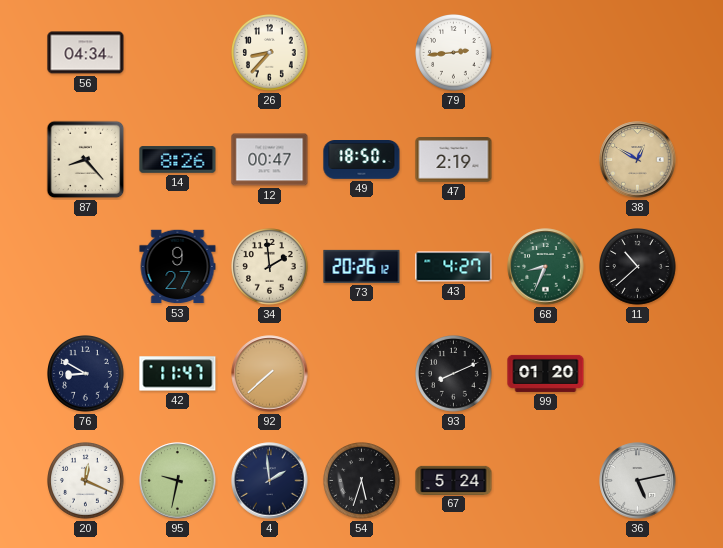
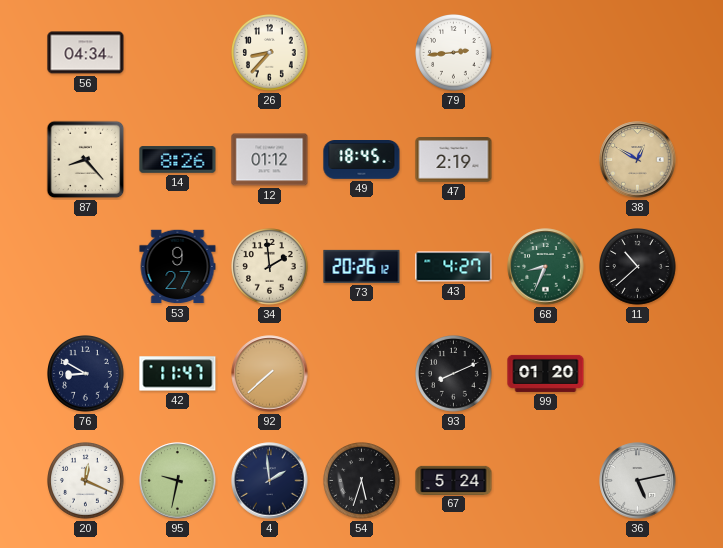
12: 00:47 -> 01:12 (270, 160)
49: 18:50 -> 18:45 (362, 160)
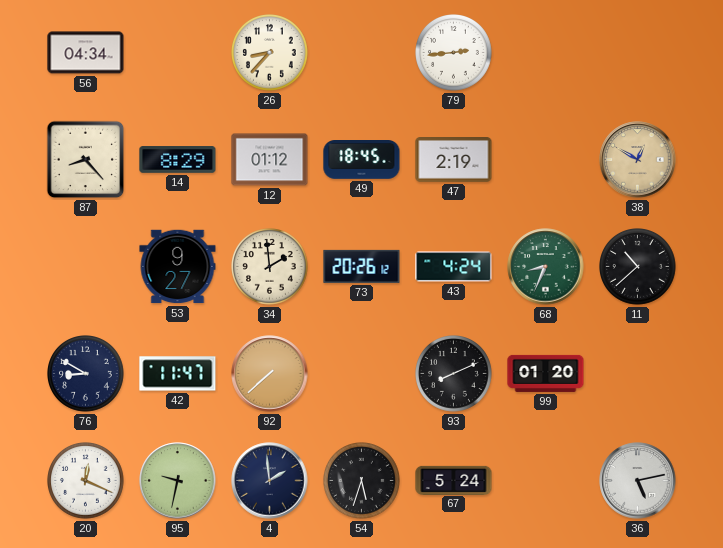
14: 8:26 -> 8:29 (178, 160)
43: 4:27 -> 4:24 (454, 267)
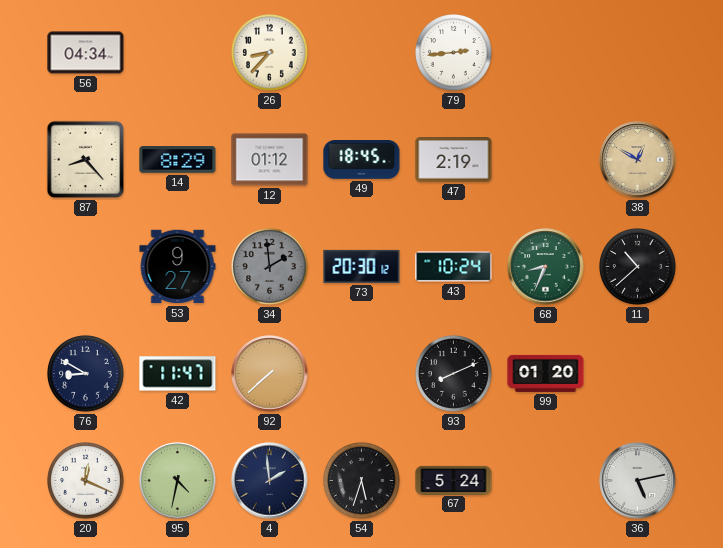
34 dial: cream -> grey (270, 267)
73: 20:26 -> 20:30 (362, 266)
43: 4:24 -> 10:24 (454, 267)
95: 9:32 -> 4:32 (178, 481)
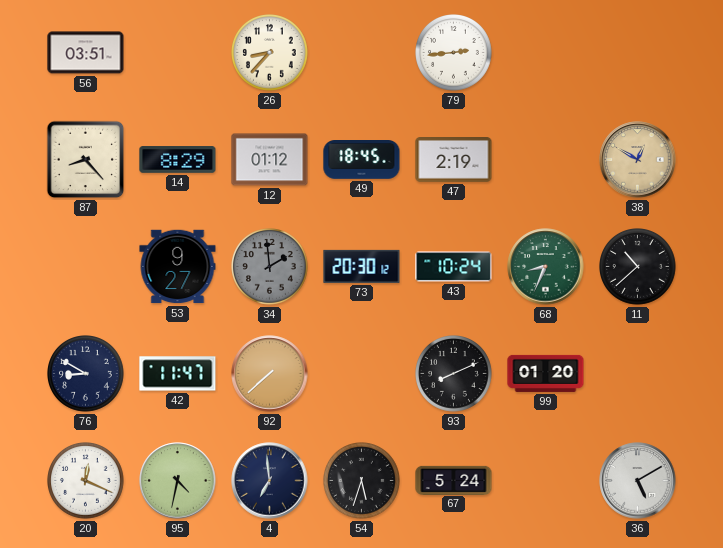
56: 04:34 -> 03:51 (86, 53)
4: 1:59 -> 6:59 (270, 481)
36: 5:13 -> 5:10 (638, 481)
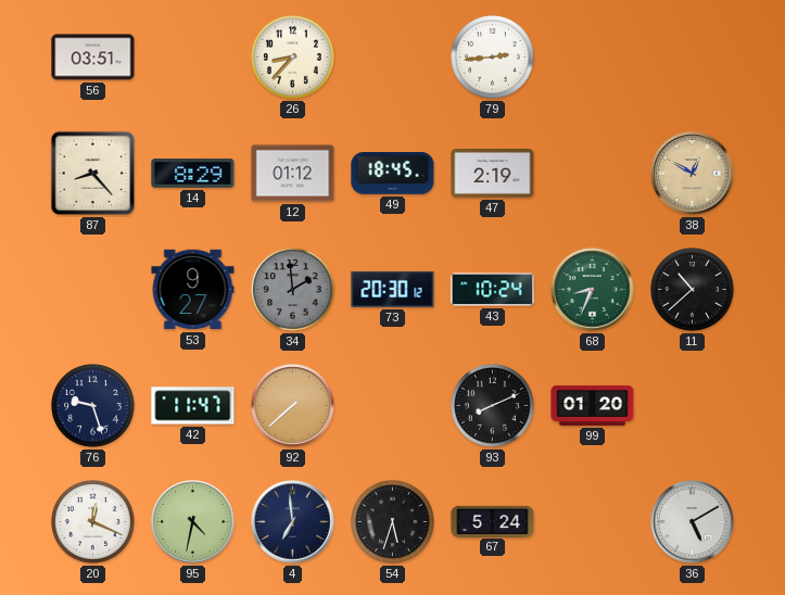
76: 8:50 -> 9:27 (93, 406)
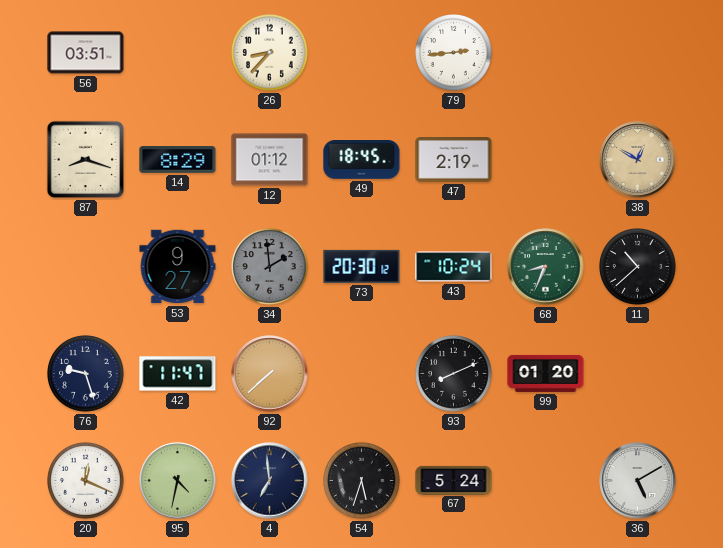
87: 8:23 -> 8:18 (86, 160)
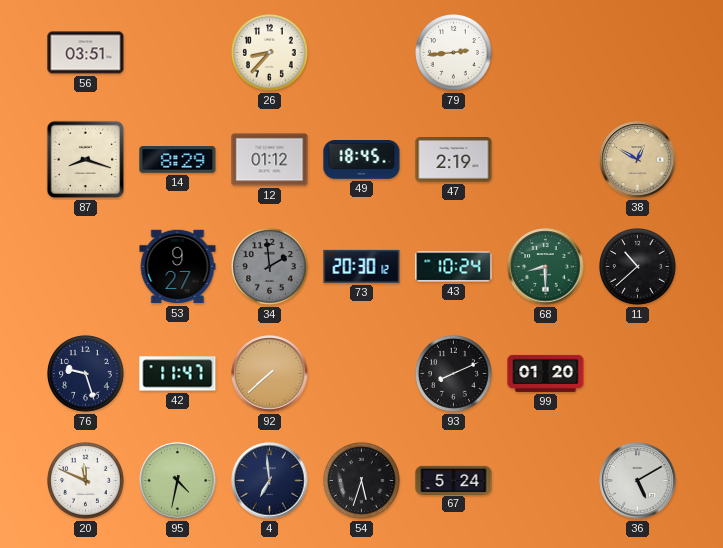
68: 8:34 -> 8:30 (546, 267)
20: 12:19 -> 11:49 (86, 481)
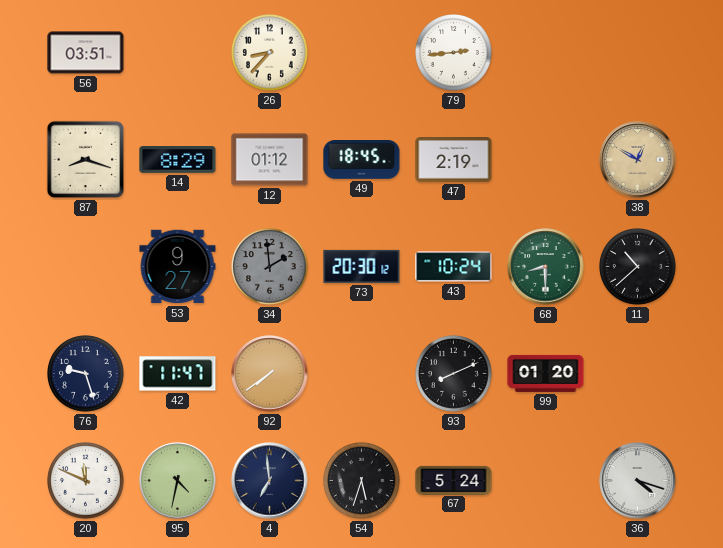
92: 7:38 -> 7:39 (270, 374)
36: 5:10 -> 4:18 (638, 481)
